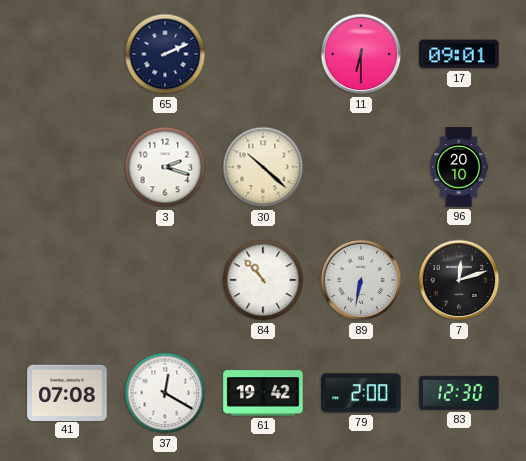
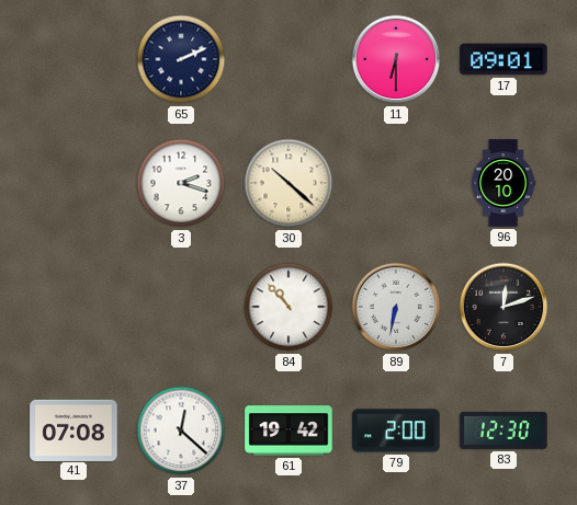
37: 12:20 -> 12:22 (181, 431)
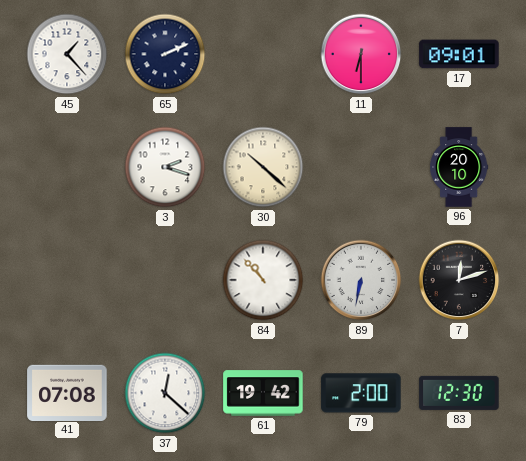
45: none -> 1:23 (67, 54)
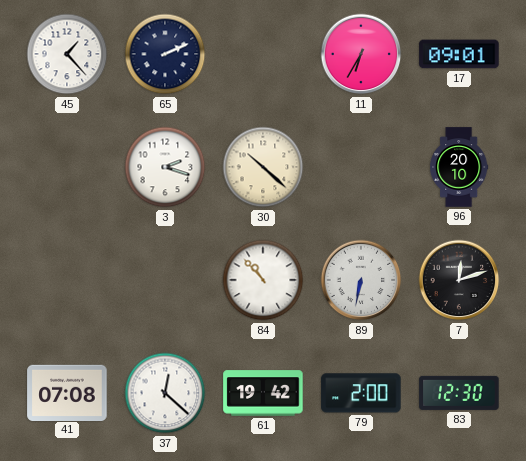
11: 6:30 -> 6:35 (361, 54)
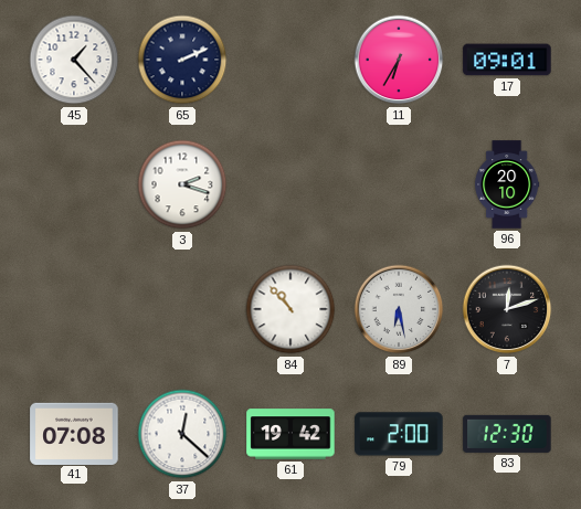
30: 10:22 -> none (263, 167)
89: 6:32 -> 6:28 (399, 309)
